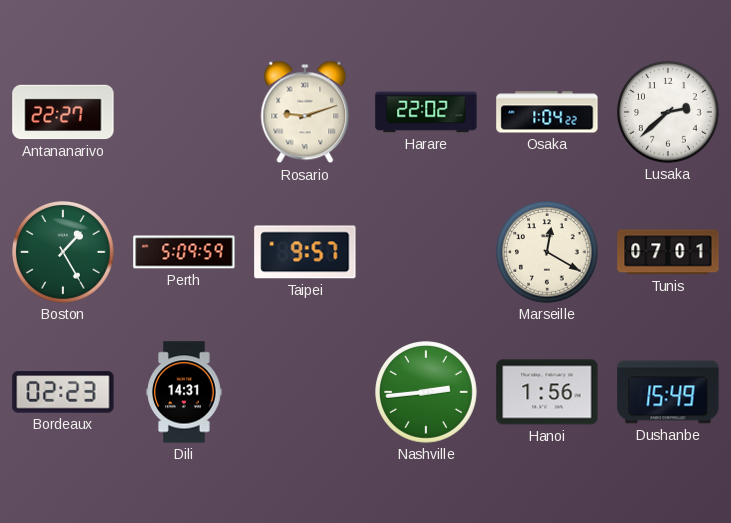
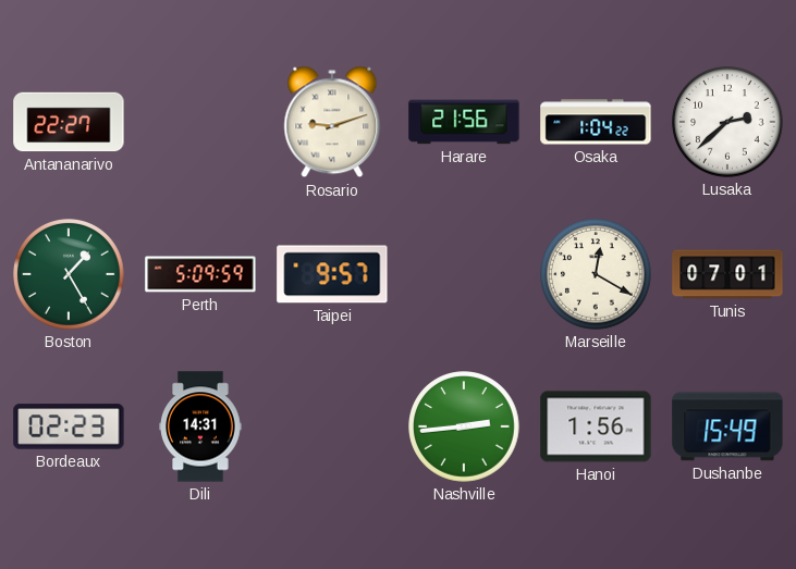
Harare: 22:02 -> 21:56 (464, 122)
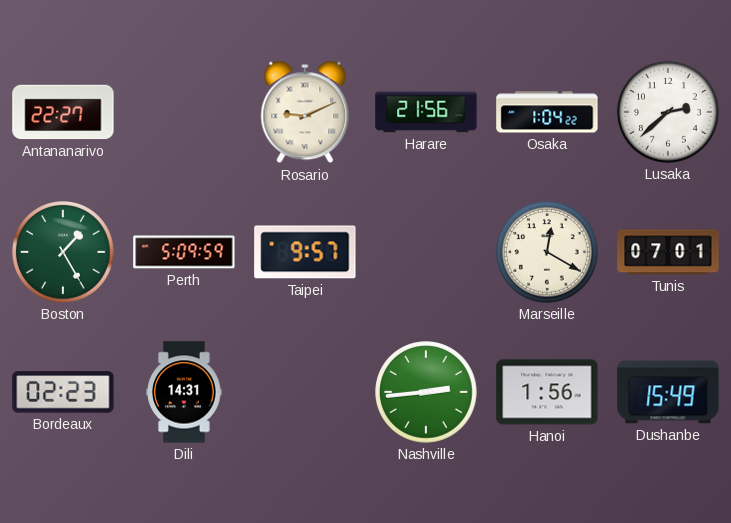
Rosario: 9:12 -> 9:11 (305, 112)
